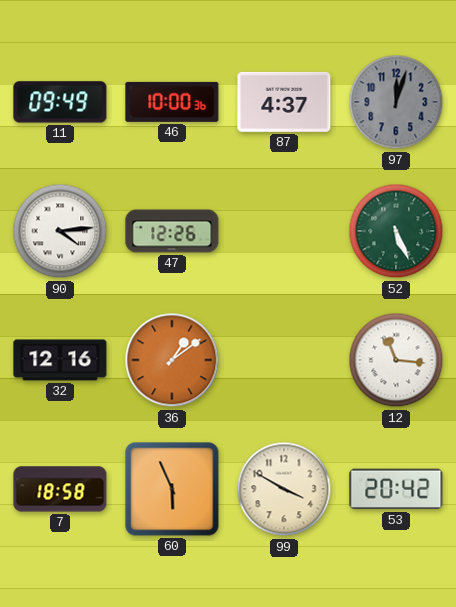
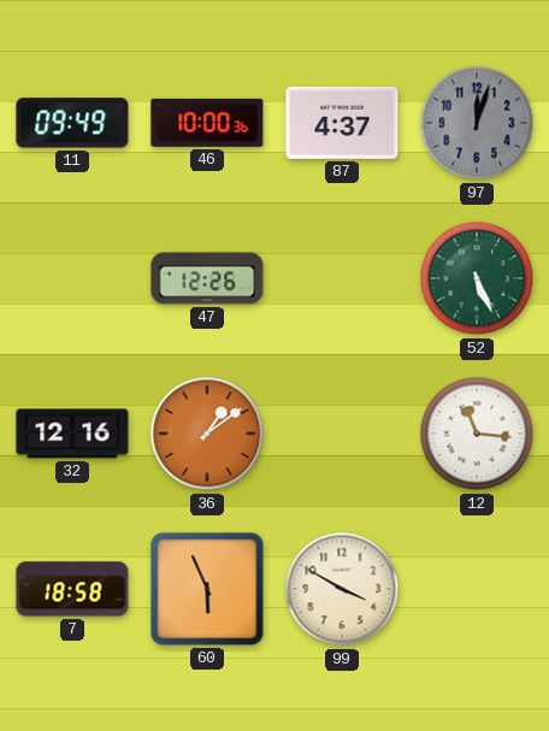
90: 4:14 -> none (60, 231)
53: 20:42 -> none (396, 489)
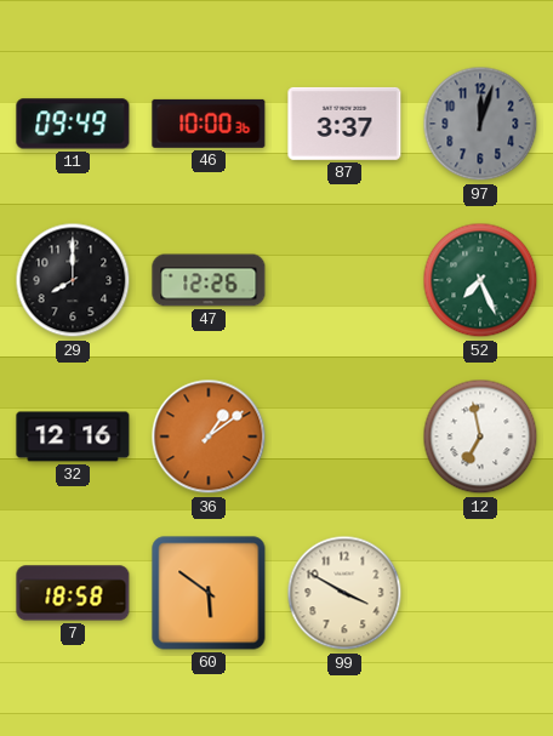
87: 4:37 -> 3:37 (344, 124)
29: none -> 8:00 (73, 280)
52: 5:26 -> 7:26 (480, 280)
12: 11:16 -> 6:58 (480, 437)
60: 5:56 -> 5:51 (209, 593)
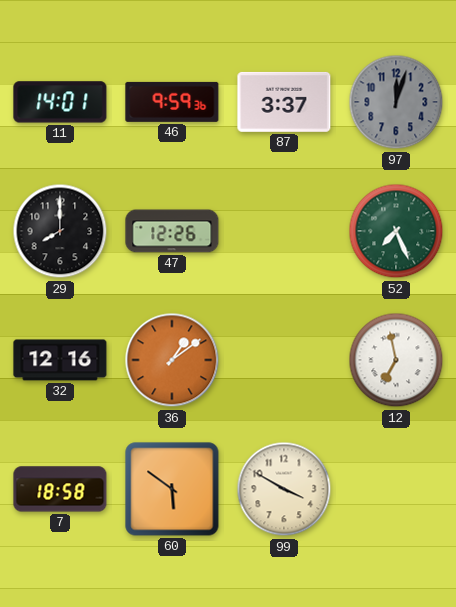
11: 09:49 -> 14:01 (60, 102)
46: 10:00 -> 9:59 (172, 102)
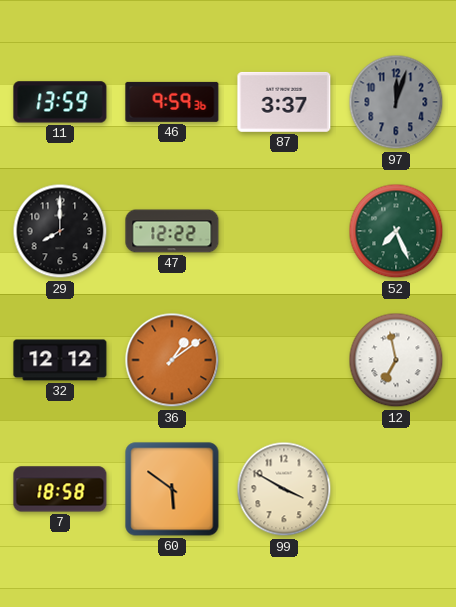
11: 14:01 -> 13:59 (60, 102)
47: 12:26 -> 12:22 (172, 231)
32: 12:16 -> 12:12 (60, 360)
